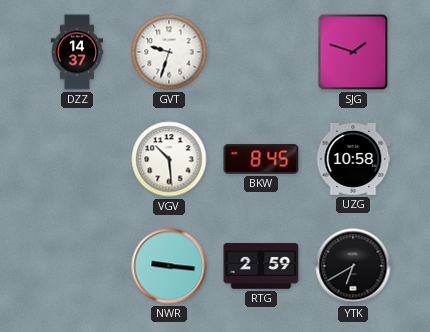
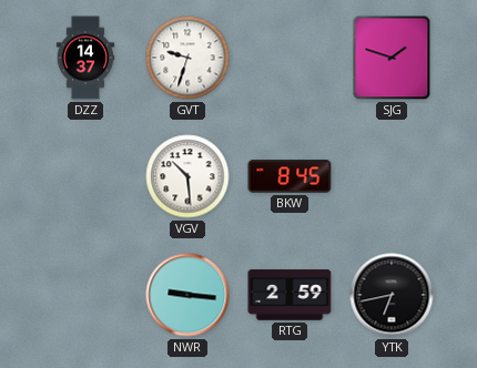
UZG: 10:58 -> none (353, 159)
YTK: 6:40 -> 6:43 (392, 295)
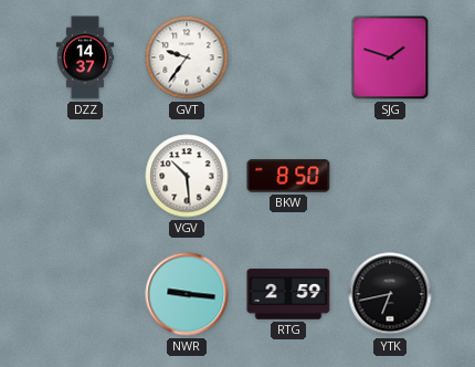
GVT: 9:33 -> 9:36 (187, 57)
BKW: 8:45 -> 8:50 (288, 176)
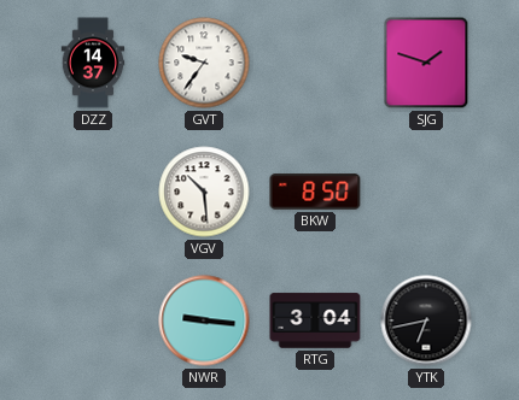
RTG: 2:59 -> 3:04 (315, 320)
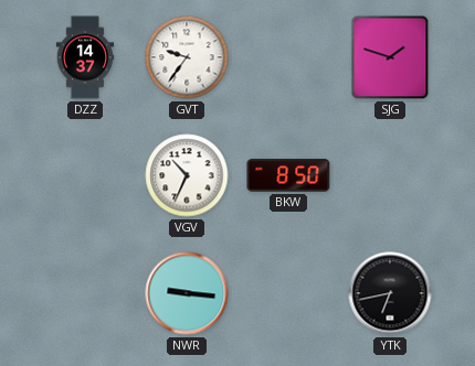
VGV: 10:29 -> 10:34 (187, 175)
RTG: 3:04 -> none (315, 320)
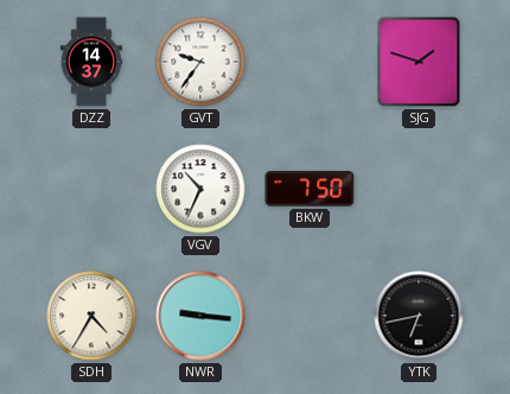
BKW: 8:50 -> 7:50 (310, 189)
SDH: none -> 4:35 (91, 316)
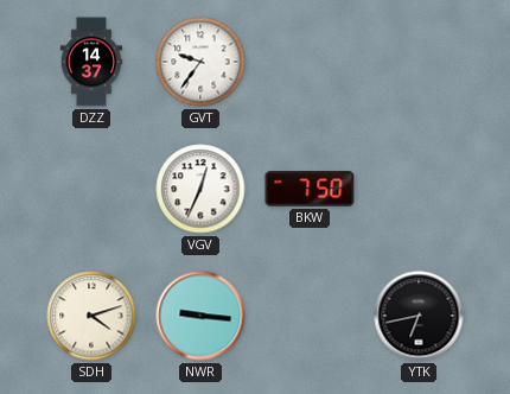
SJG: 1:48 -> none (419, 62)
VGV: 10:34 -> 12:34 (200, 189)
SDH: 4:35 -> 4:12 (91, 316)
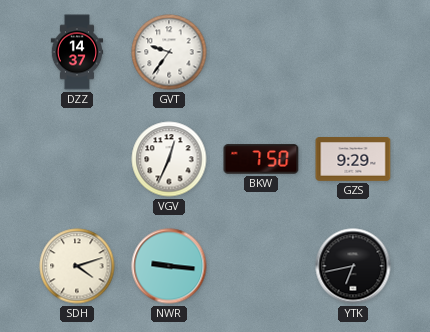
GZS: none -> 9:29 (353, 160)
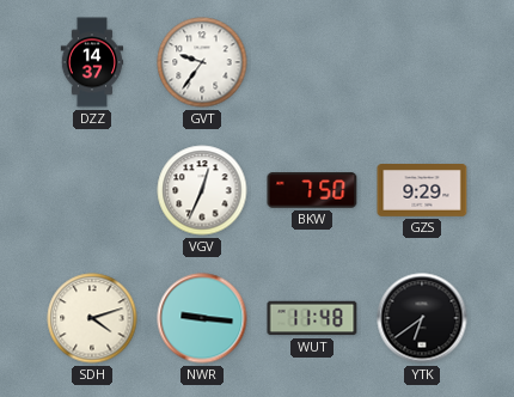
WUT: none -> 11:48 (312, 318)
YTK: 6:43 -> 6:39 (422, 318)
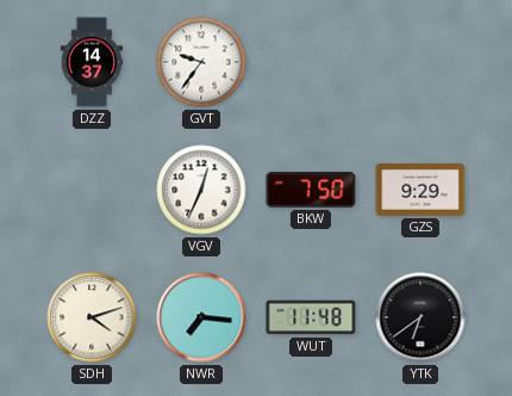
NWR: 9:16 -> 7:16 (201, 317)
